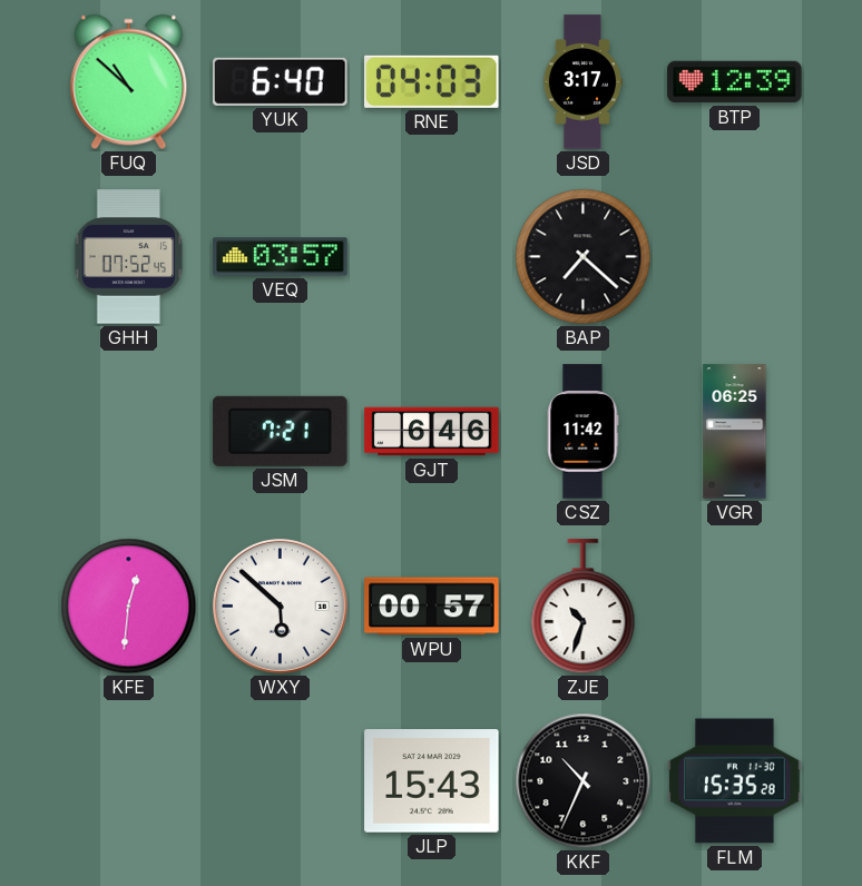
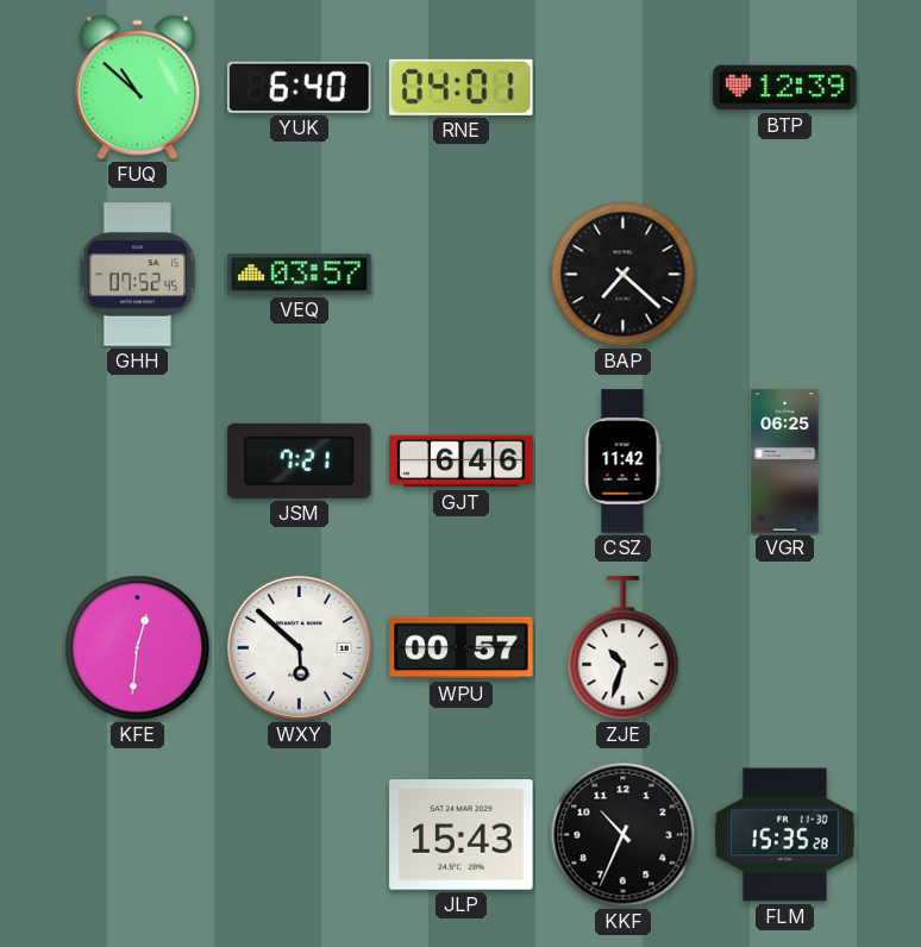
RNE: 04:03 -> 04:01 (462, 87)
JSD: 3:17 -> none (582, 82)
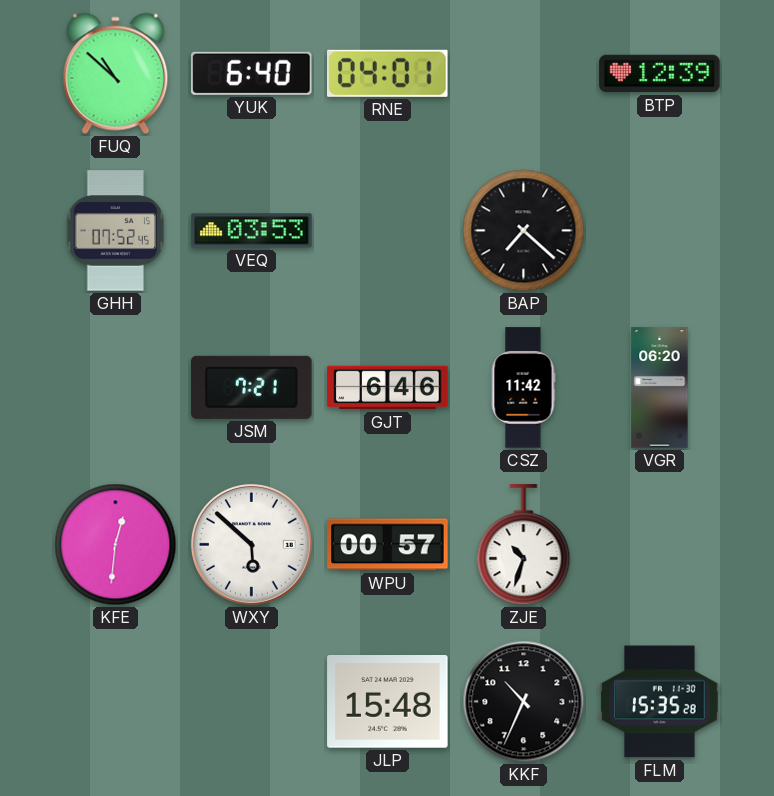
VEQ: 03:57 -> 03:53 (252, 231)
VGR: 06:25 -> 06:20 (660, 388)
JLP: 15:43 -> 15:48 (388, 702)
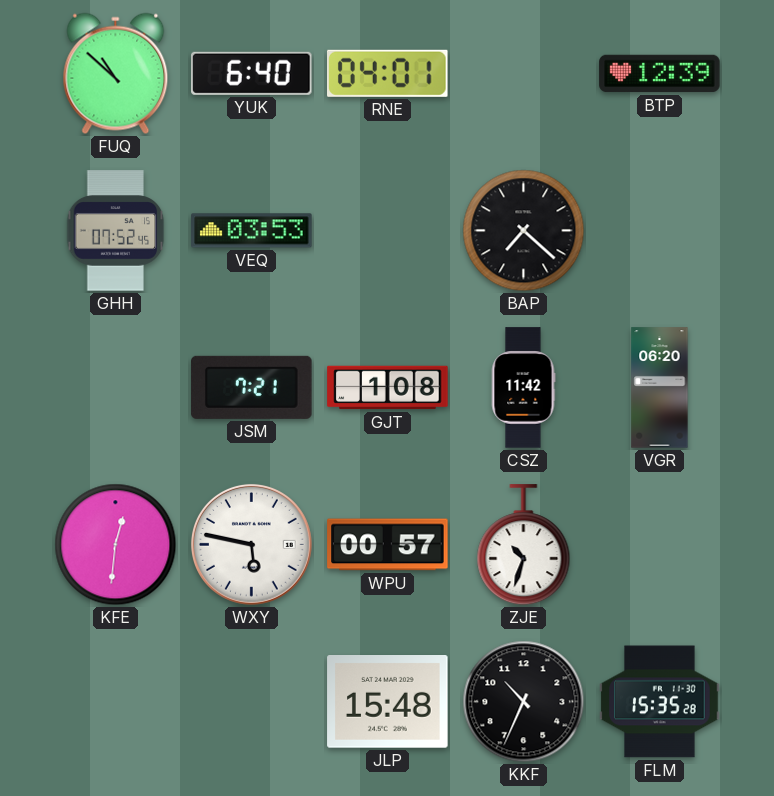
GJT: 6:46 -> 1:08 (388, 388)
WXY: 5:52 -> 5:47 (251, 544)
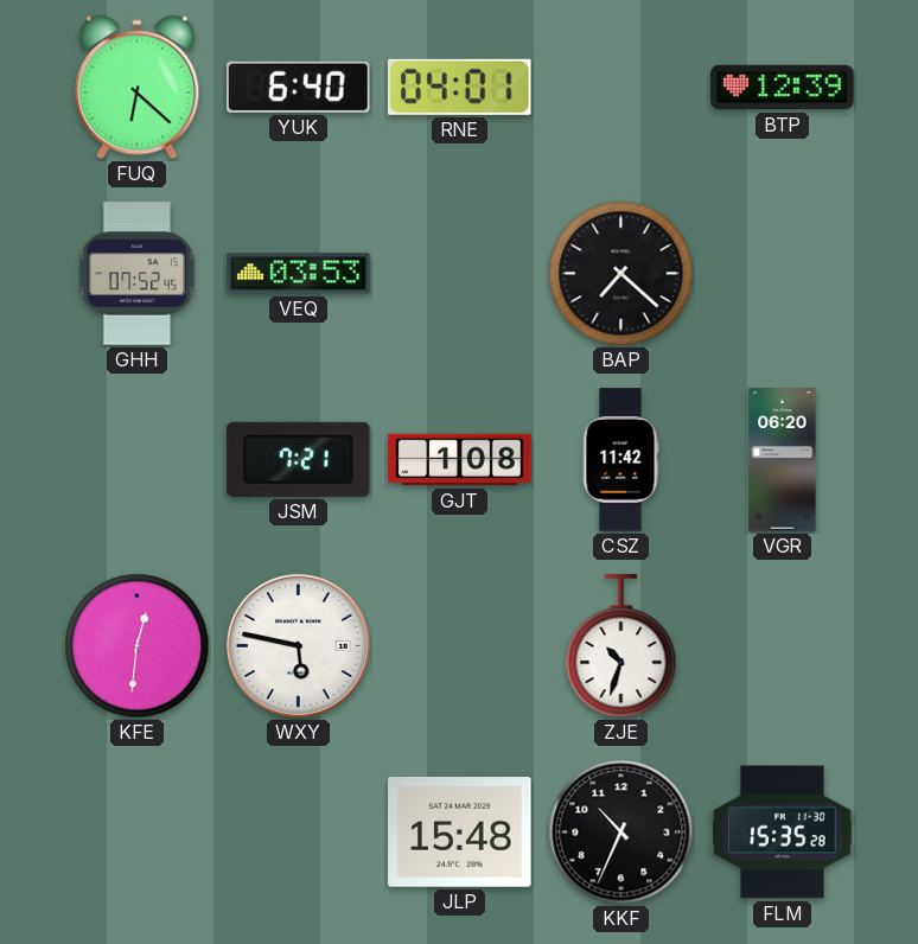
FUQ: 10:52 -> 6:22 (138, 88)
WPU: 00:57 -> none (388, 545)
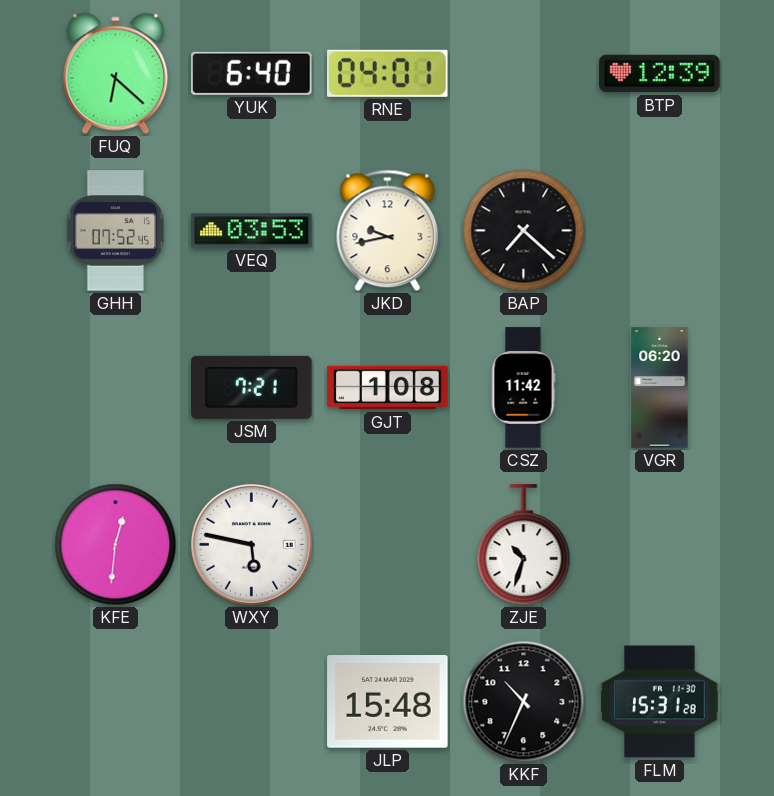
JKD: none -> 9:43 (388, 231)
FLM: 15:35 -> 15:31 (660, 702)
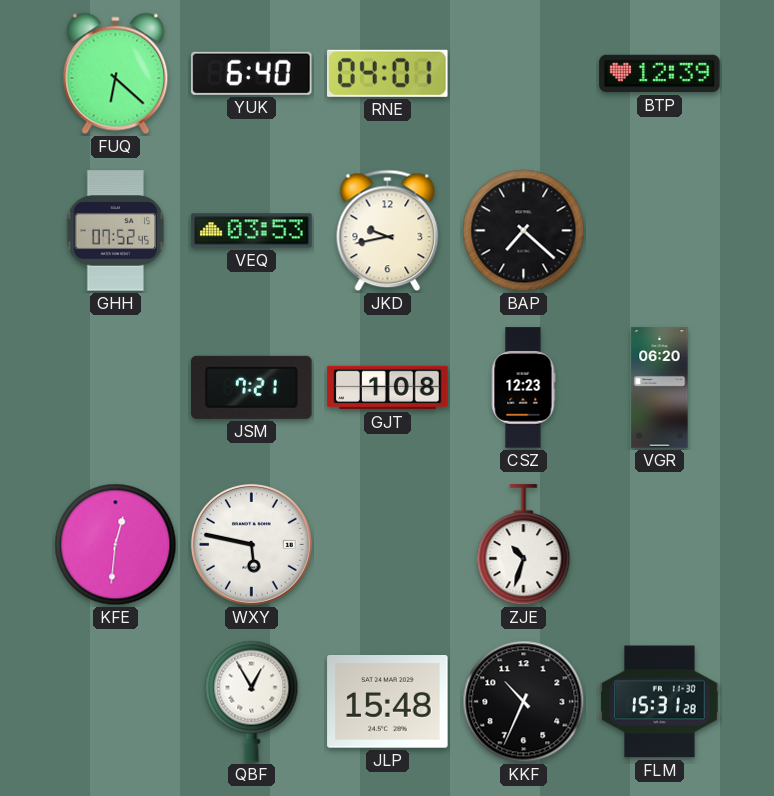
CSZ: 11:42 -> 12:23 (523, 388)
QBF: none -> 12:55 (252, 701)
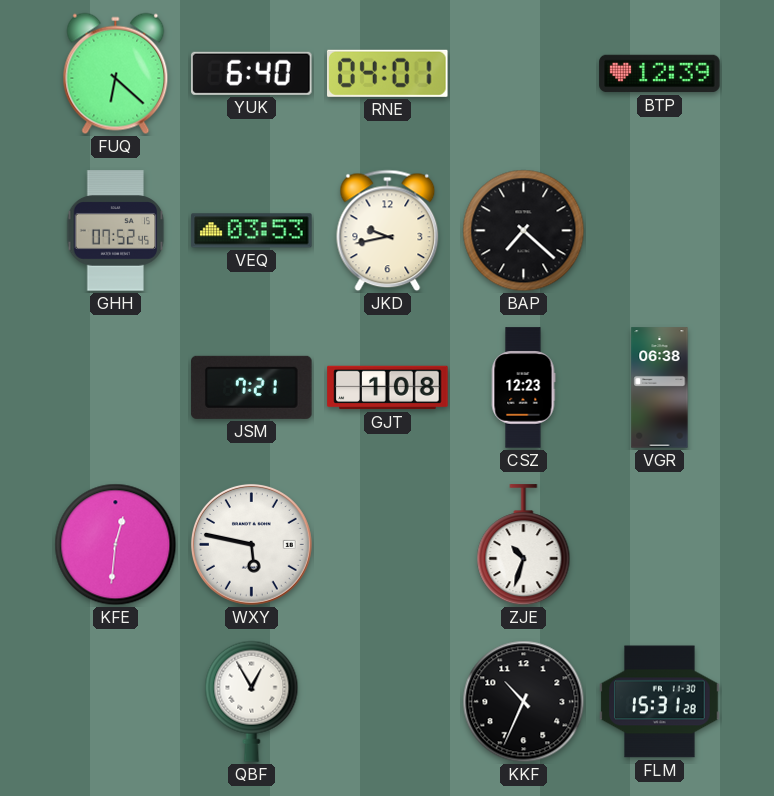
VGR: 06:20 -> 06:38 (660, 388)
JLP: 15:48 -> none (388, 702)
